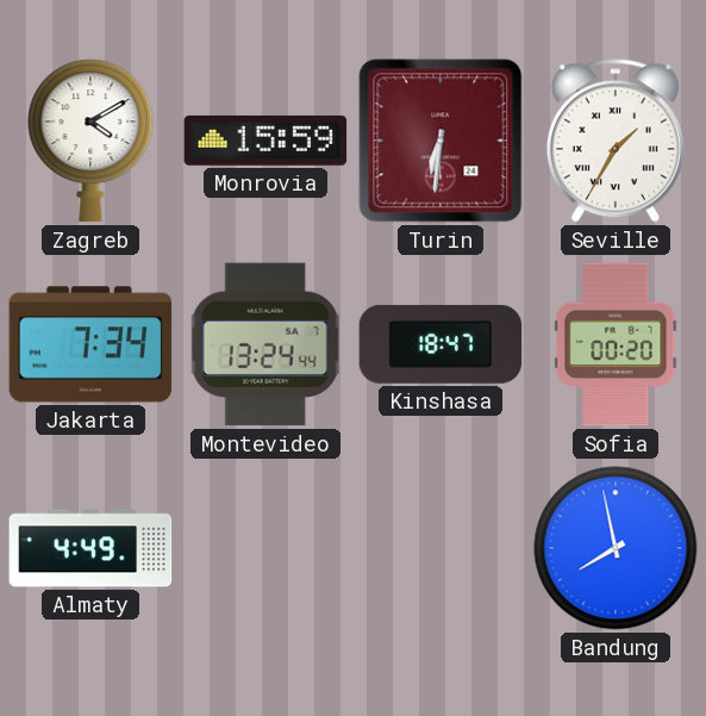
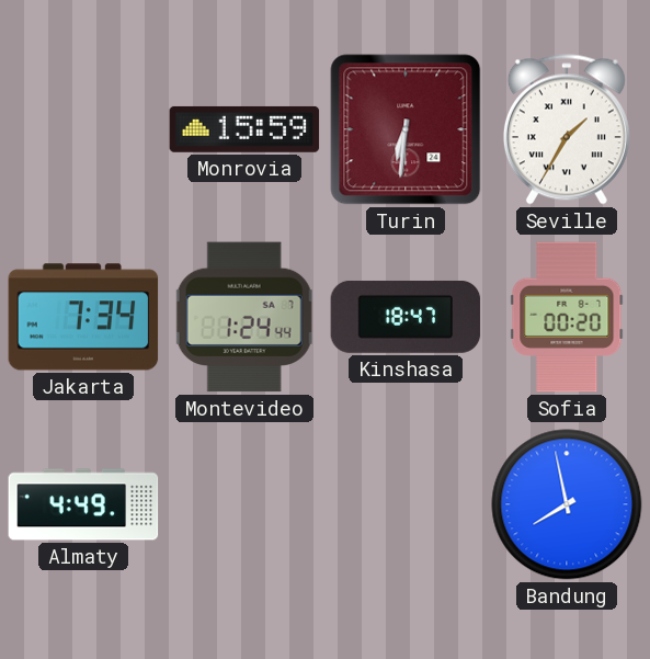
Zagreb: 4:10 -> none (90, 141)
Montevideo: 13:24 -> 1:24 (244, 317)
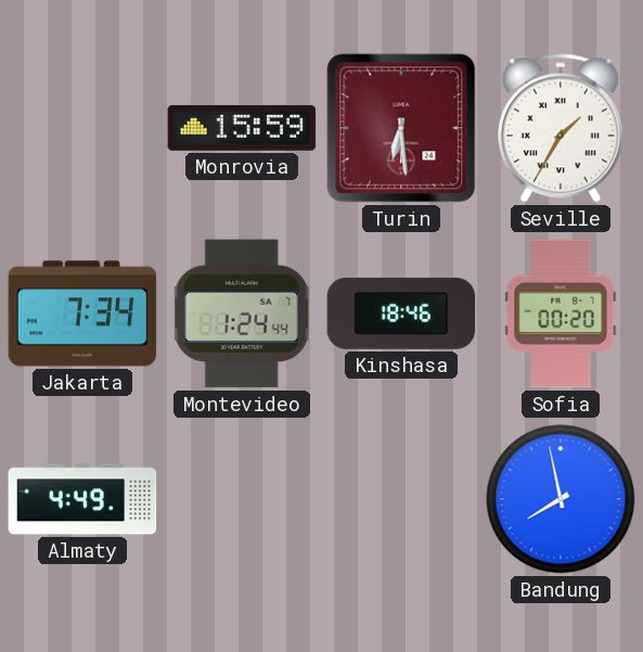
Turin: 6:31 -> 6:29 (401, 128)
Kinshasa: 18:47 -> 18:46 (401, 314)
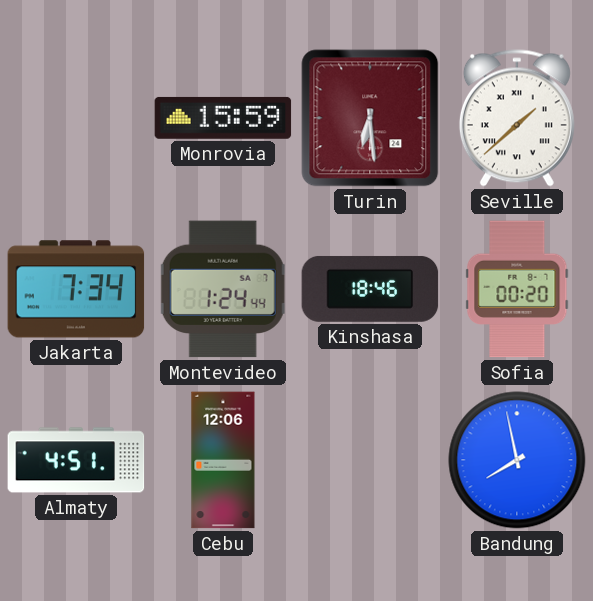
Seville: 1:35 -> 1:38 (517, 118)
Almaty: 4:49 -> 4:51 (76, 460)
Cebu: none -> 12:06 (223, 460)
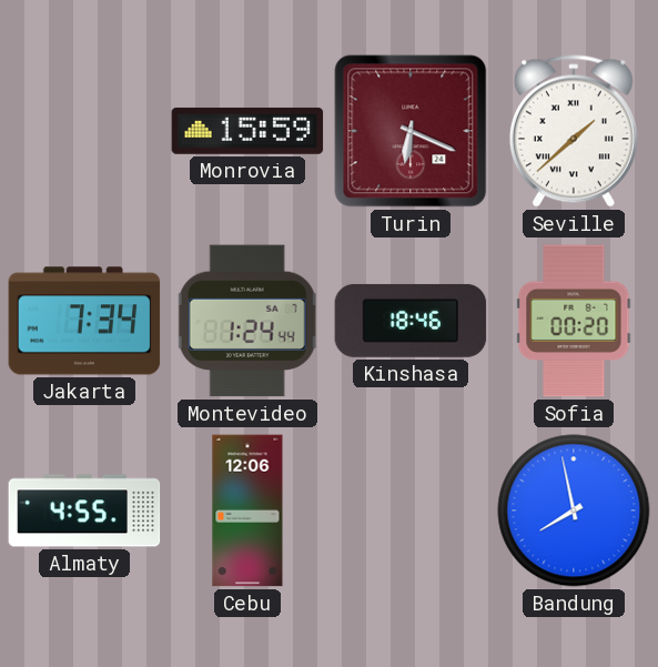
Turin: 6:29 -> 6:19 (411, 131)
Almaty: 4:51 -> 4:55 (84, 511)
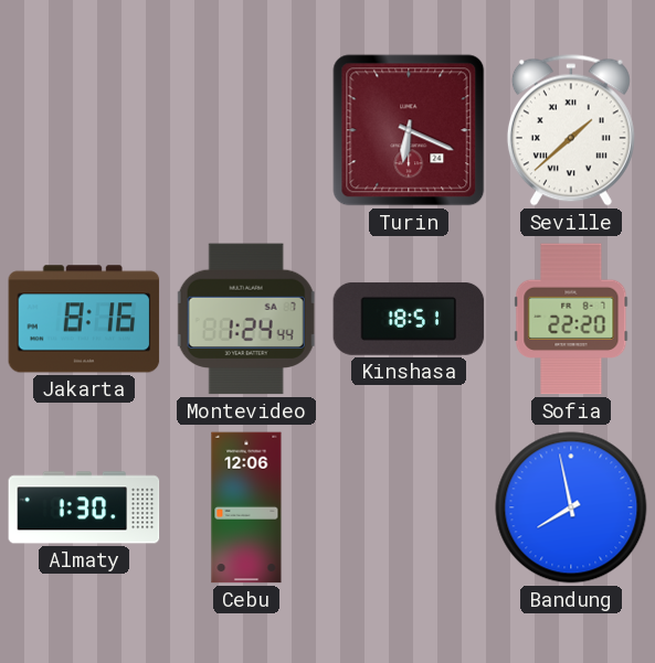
Monrovia: 15:59 -> none (247, 131)
Jakarta: 7:34 -> 8:16 (84, 319)
Kinshasa: 18:46 -> 18:51 (409, 319)
Sofia: 00:20 -> 22:20 (571, 319)
Almaty: 4:55 -> 1:30 (84, 507)
